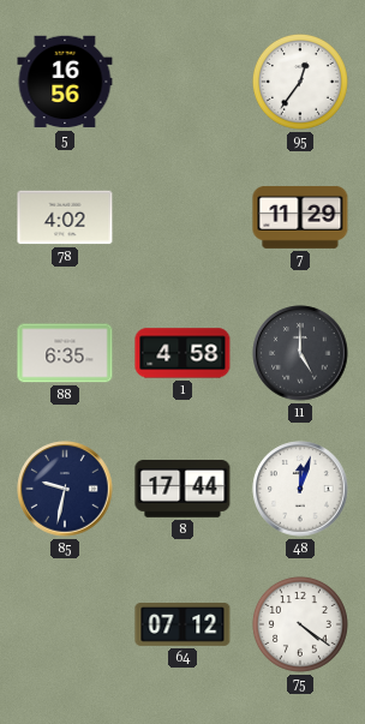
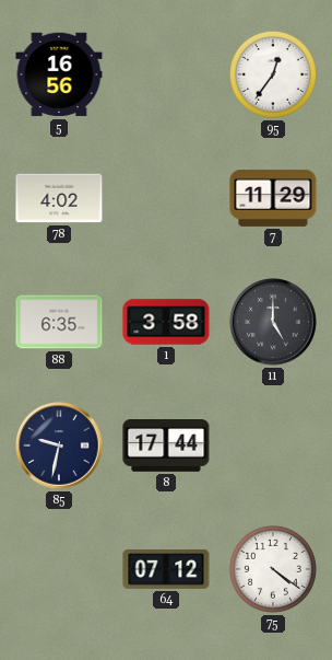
1: 4:58 -> 3:58 (166, 322)
48: 12:03 -> none (300, 489)
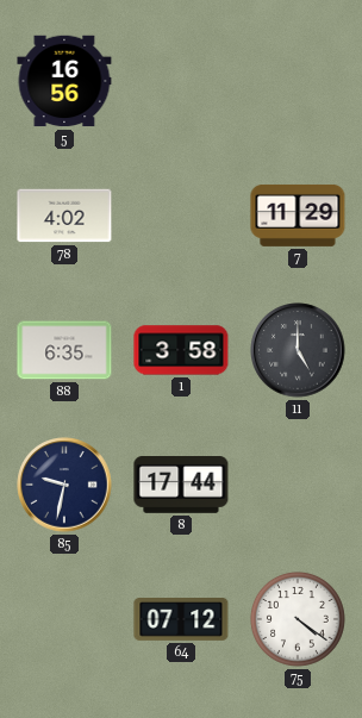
95: 12:36 -> none (273, 74)
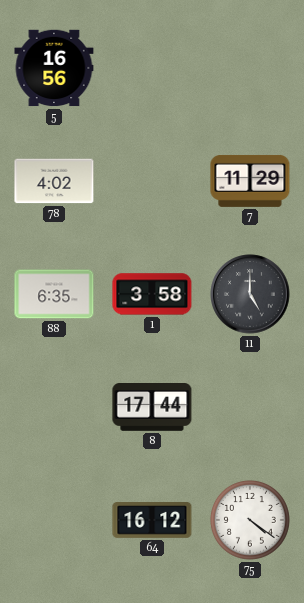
85: 9:32 -> none (64, 485)
64: 07:12 -> 16:12 (152, 521)
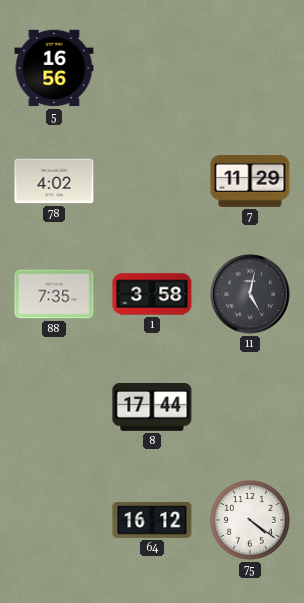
88: 6:35 -> 7:35 (54, 294)
11: 5:00 -> 5:02 (250, 294)
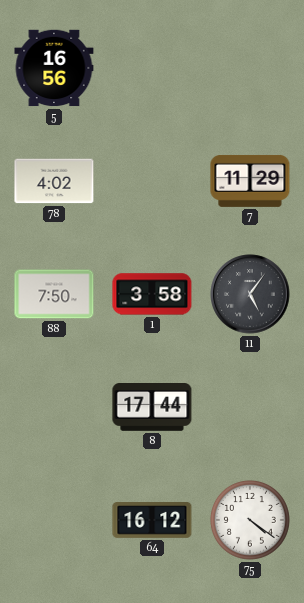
88: 7:35 -> 7:50 (54, 294)
11: 5:02 -> 5:06 (250, 294)
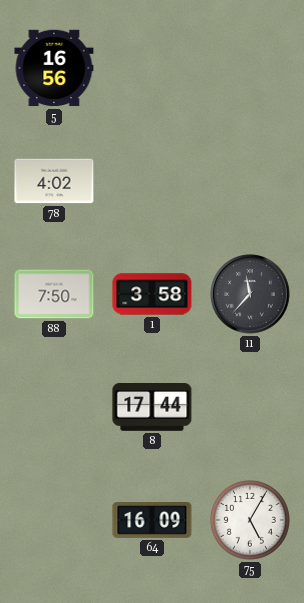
7: 11:29 -> none (250, 181)
11: 5:06 -> 11:37 (250, 294)
64: 16:12 -> 16:09 (152, 521)
75: 4:21 -> 5:05 (250, 520)
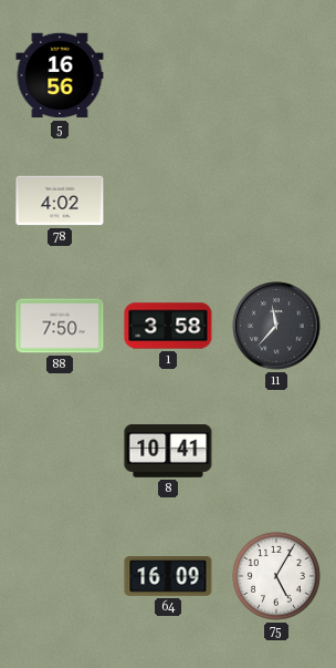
8: 17:44 -> 10:41 (168, 452)
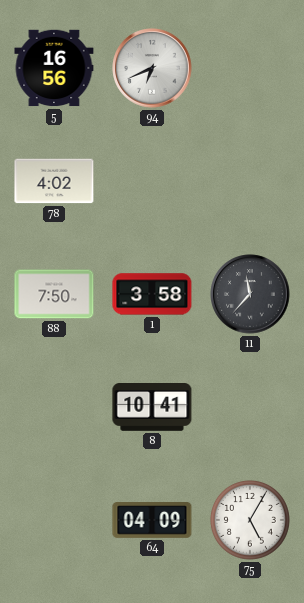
94: none -> 6:41 (152, 68)
64: 16:09 -> 04:09 (152, 521)
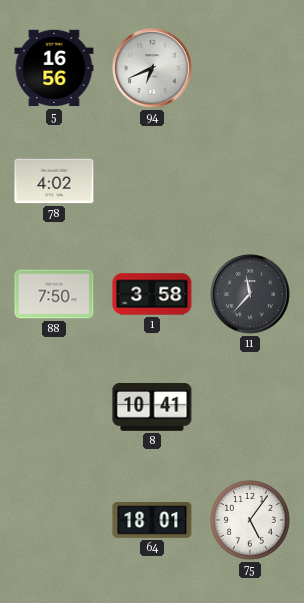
64: 04:09 -> 18:01 (152, 521)
75: 5:05 -> 5:06 (250, 520)
